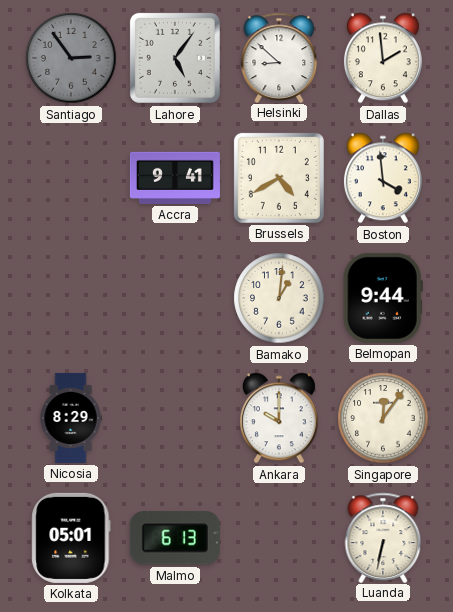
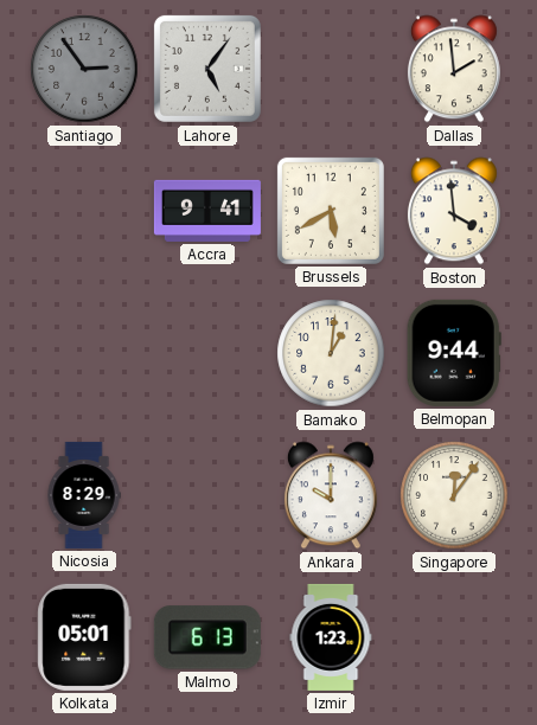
Helsinki: 8:52 -> none (279, 57)
Brussels: 4:40 -> 5:40 (331, 211)
Izmir: none -> 1:23 (331, 637)
Luanda: 6:32 -> none (383, 537)
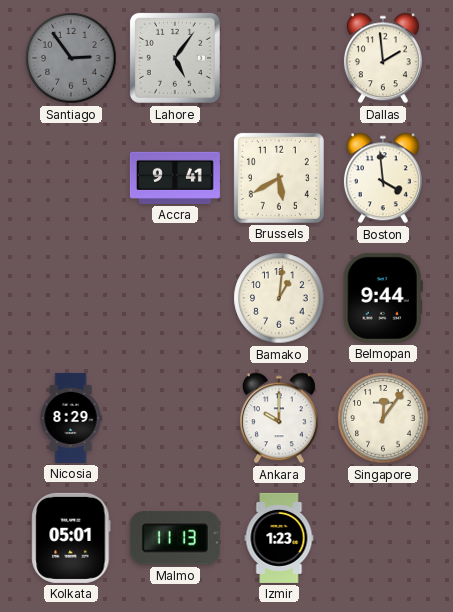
Malmo: 6:13 -> 11:13 (175, 538)
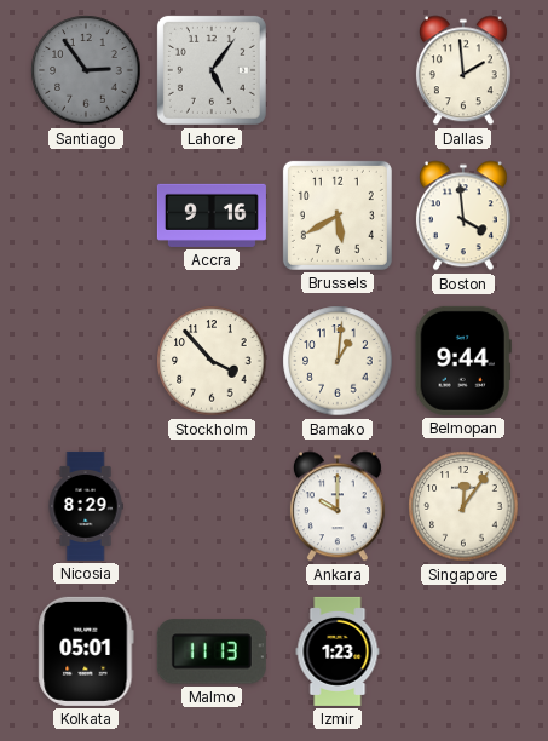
Accra: 9:41 -> 9:16 (212, 216)
Stockholm: none -> 3:53 (212, 361)
